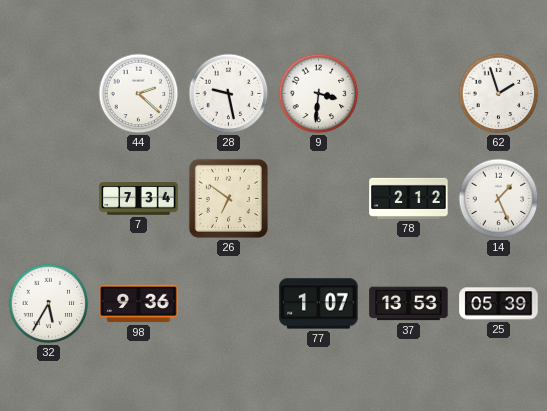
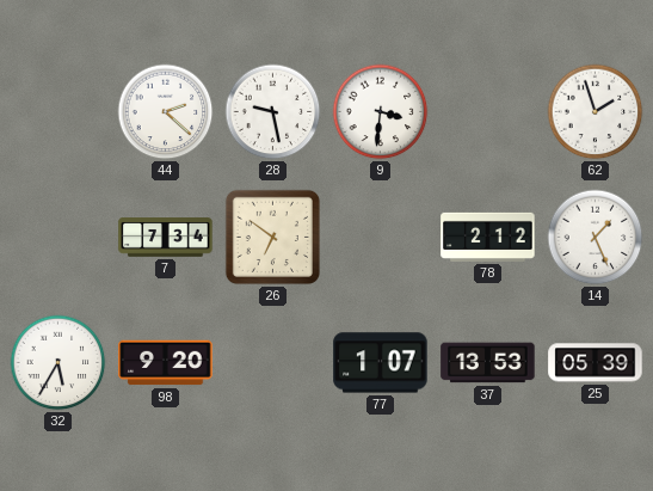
98: 9:36 -> 9:20 (166, 363)
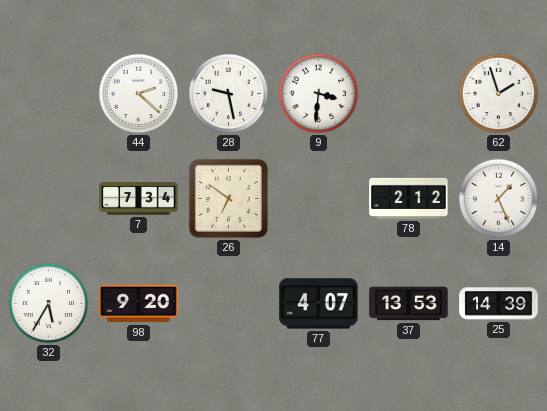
77: 1:07 -> 4:07 (319, 304)
25: 05:39 -> 14:39 (499, 304)
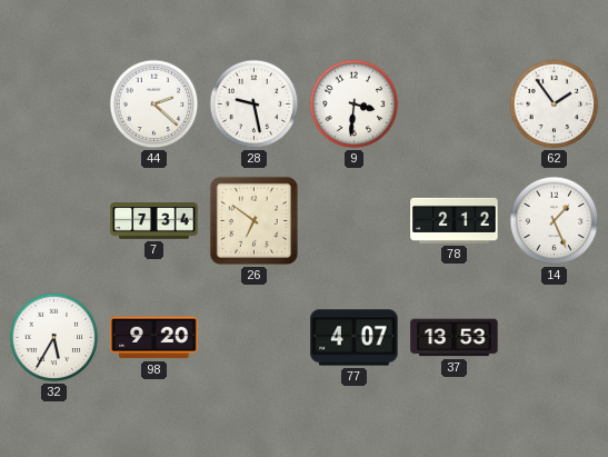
62: 1:57 -> 1:54 (555, 105)
25: 14:39 -> none (499, 304)
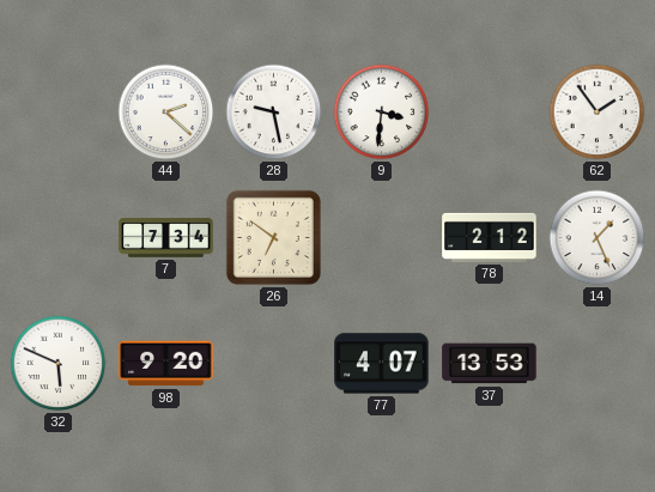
32: 5:35 -> 5:49 (59, 364)
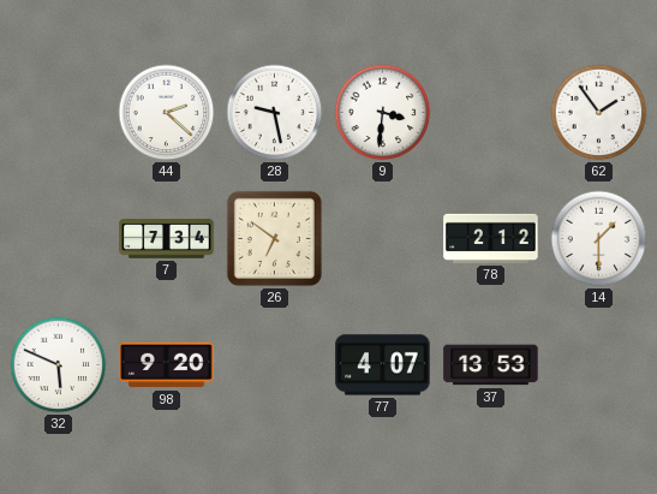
14: 1:26 -> 1:30 (599, 239)
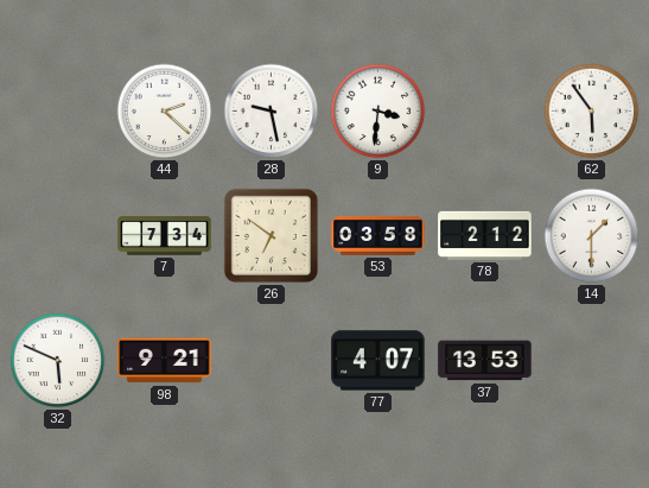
62: 1:54 -> 5:54 (592, 112)
53: none -> 03:58 (378, 235)
98: 9:20 -> 9:21 (165, 361)
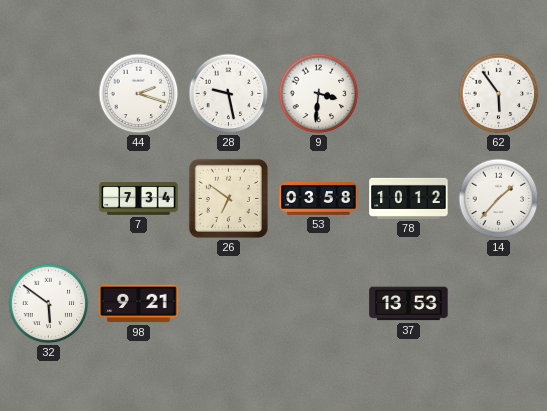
44: 2:22 -> 2:18 (139, 94)
78: 2:12 -> 10:12 (409, 198)
14: 1:30 -> 1:37 (499, 199)
32: 5:49 -> 5:51 (49, 304)
77: 4:07 -> none (378, 361)
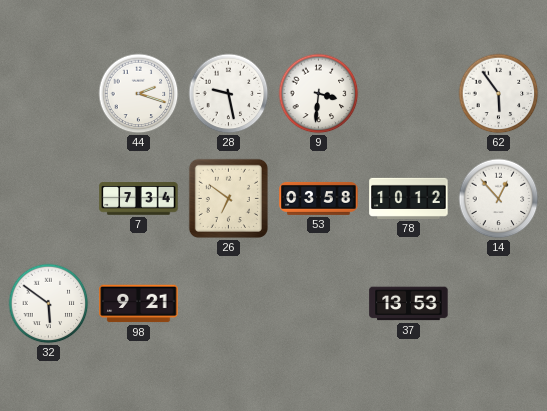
14: 1:37 -> 12:53 (499, 199)
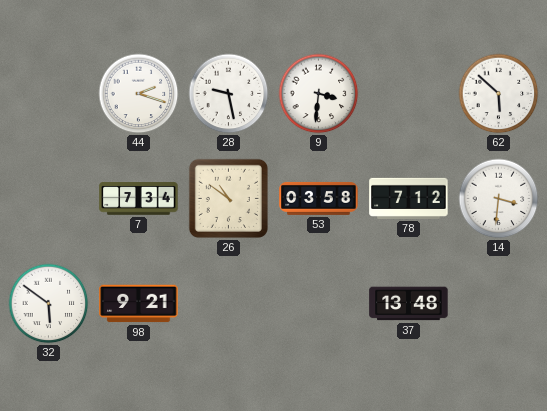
62: 5:54 -> 5:52 (499, 94)
26: 6:51 -> 10:51 (228, 198)
78: 10:12 -> 7:12 (409, 198)
14: 12:53 -> 3:31 (499, 199)
37: 13:53 -> 13:48 (409, 304)
